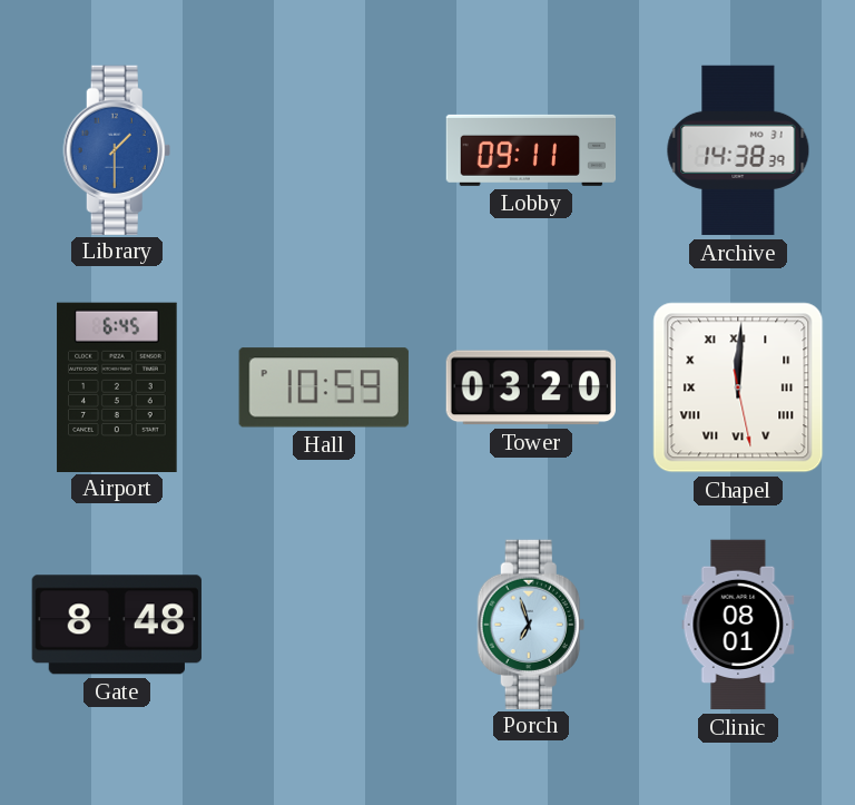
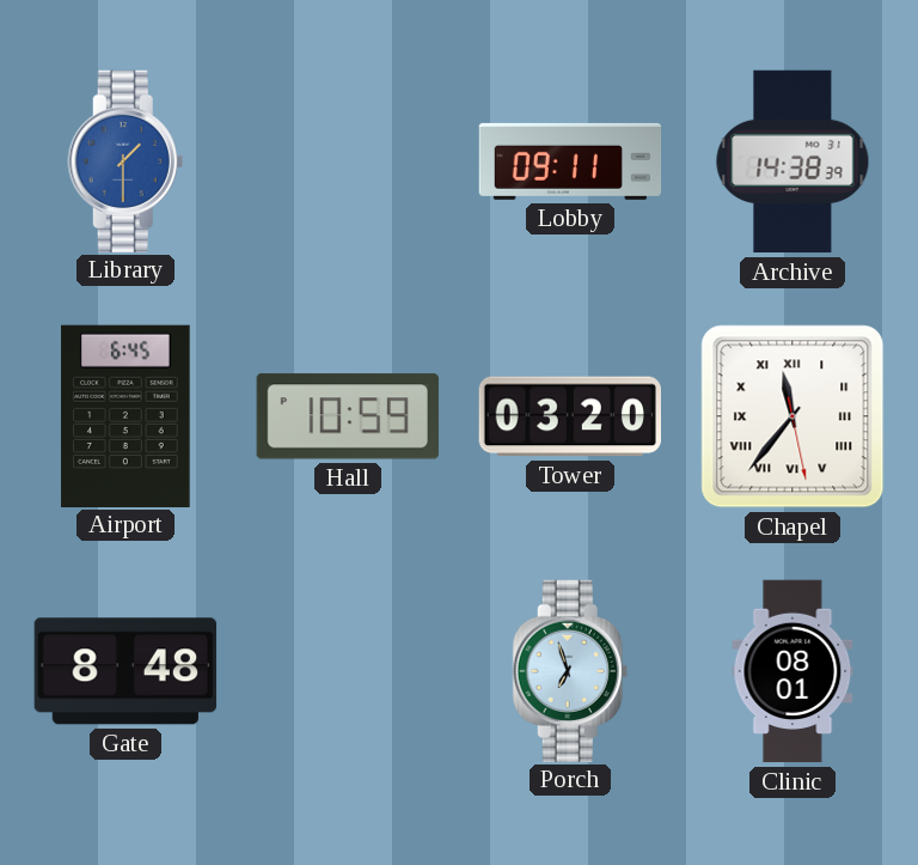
Chapel: 12:00 -> 11:36 (792, 416)
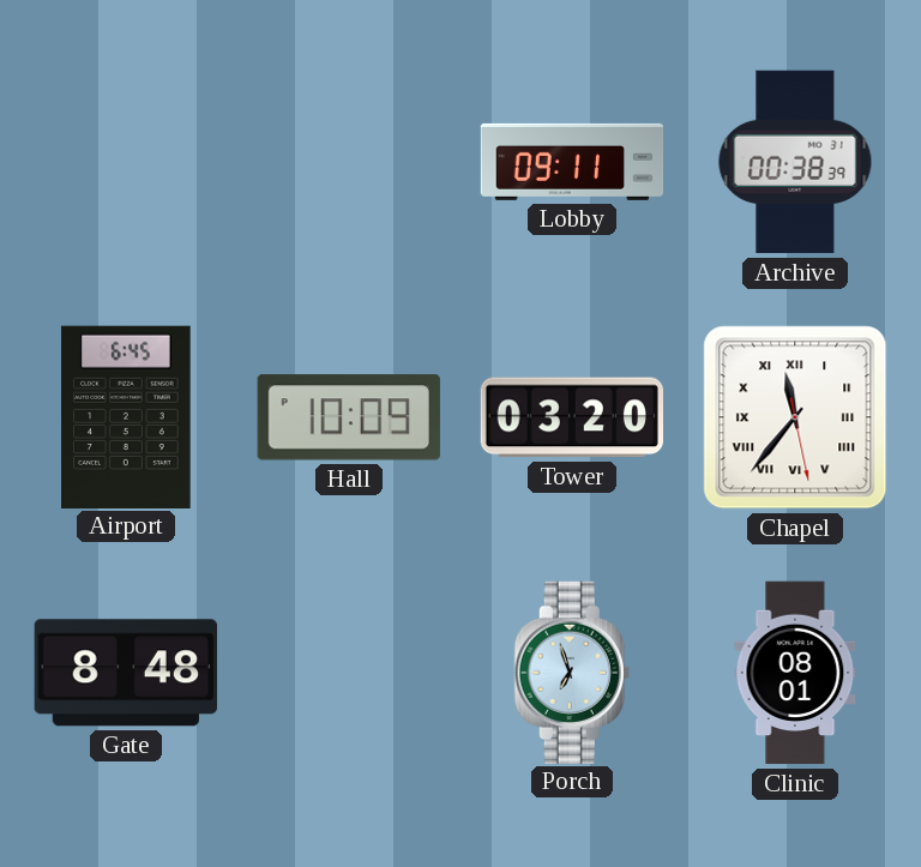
Library: 1:30 -> none (126, 160)
Archive: 14:38 -> 00:38 (795, 162)
Hall: 10:59 -> 10:09 (349, 417)
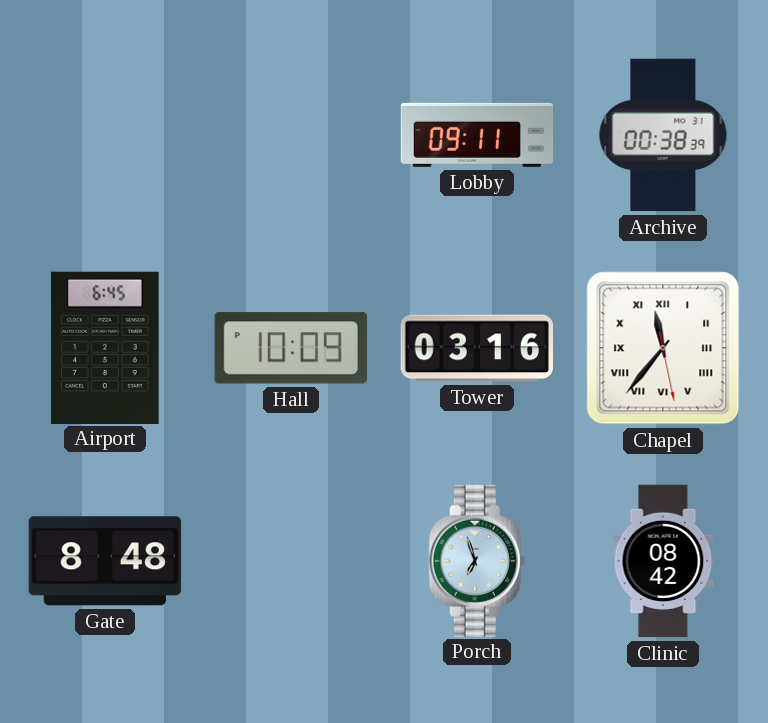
Tower: 03:20 -> 03:16 (476, 348)
Clinic: 08:01 -> 08:42 (663, 561)
